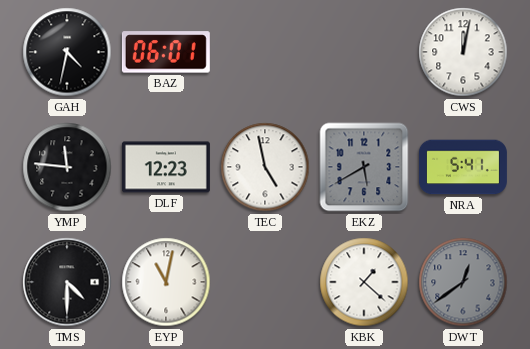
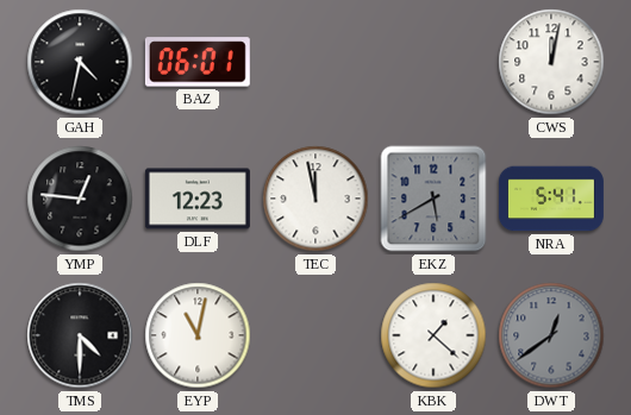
YMP: 11:46 -> 12:46 (80, 199)
TEC: 4:58 -> 11:58 (315, 199)
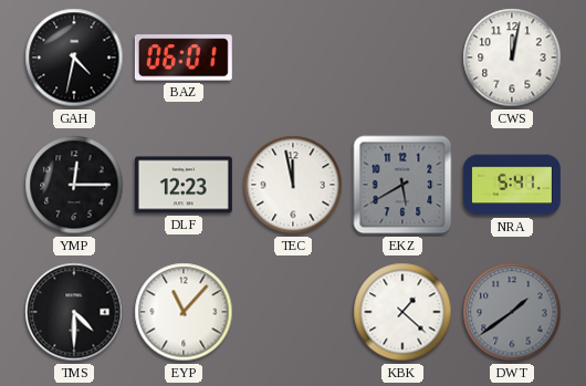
YMP: 12:46 -> 12:15 (74, 185)
EYP: 11:02 -> 11:07 (184, 312)
DWT: 12:39 -> 1:39 (512, 312)
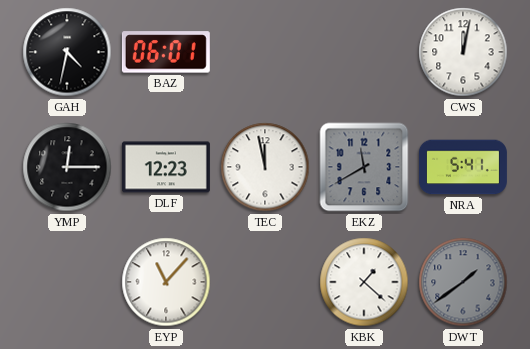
EKZ: 5:40 -> 11:40 (364, 167)
TMS: 4:30 -> none (74, 312)
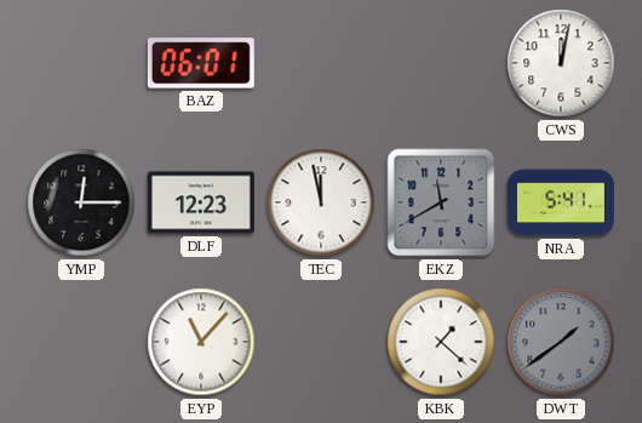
GAH: 4:32 -> none (67, 52)
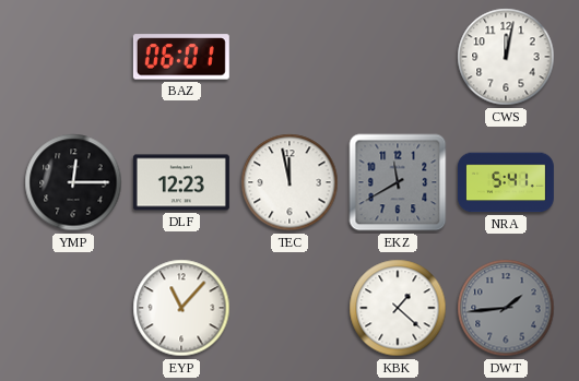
DWT: 1:39 -> 1:44 (506, 308)
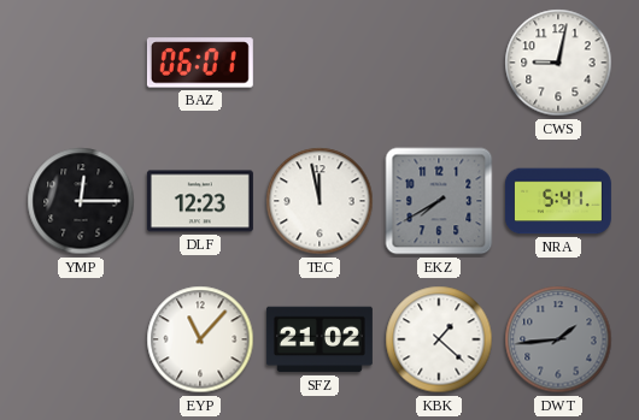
CWS: 12:02 -> 9:02 (558, 63)
EKZ: 11:40 -> 7:40 (439, 201)
SFZ: none -> 21:02 (319, 339)
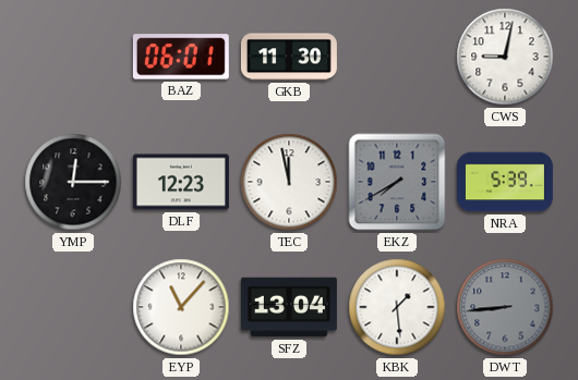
GKB: none -> 11:30 (289, 57)
NRA: 5:41 -> 5:39 (505, 182)
SFZ: 21:02 -> 13:04 (289, 307)
KBK: 1:22 -> 1:29 (397, 307)
DWT: 1:44 -> 8:44 (505, 307)
